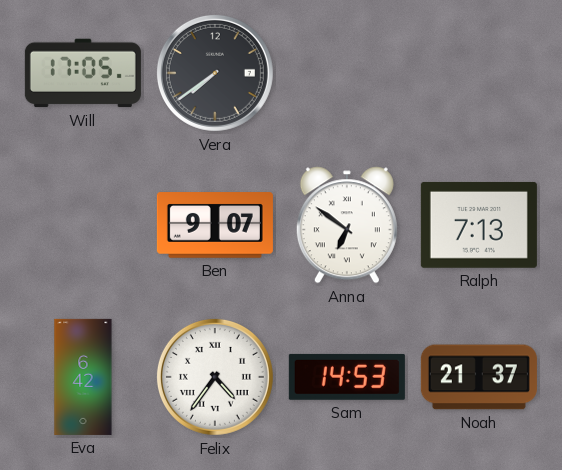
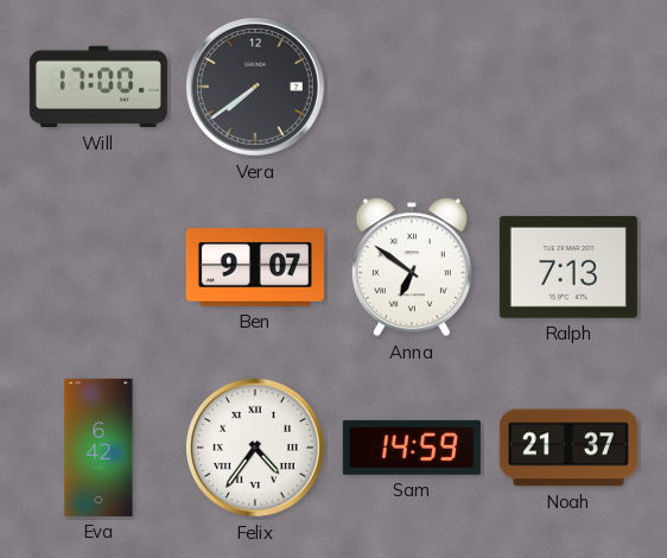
Will: 17:05 -> 17:00 (99, 87)
Sam: 14:53 -> 14:59 (412, 448)
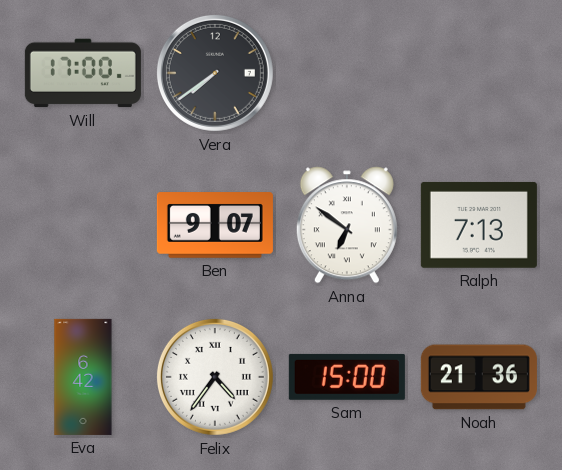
Sam: 14:59 -> 15:00 (347, 377)
Noah: 21:37 -> 21:36 (479, 377)
